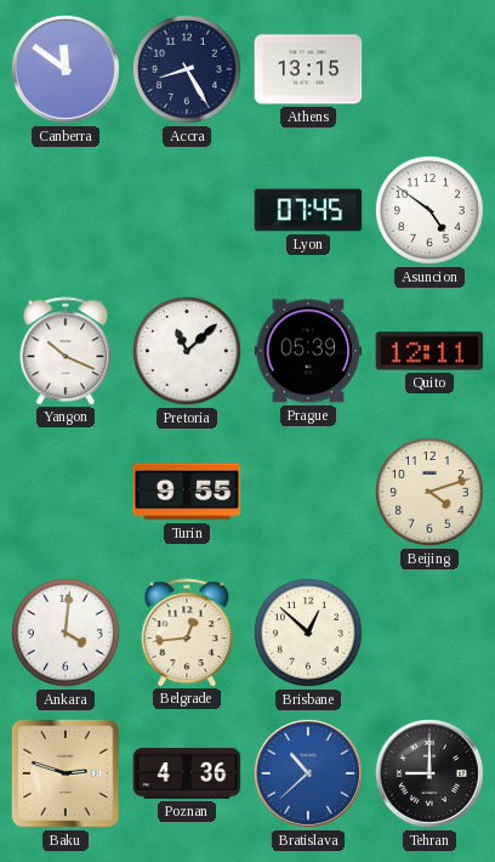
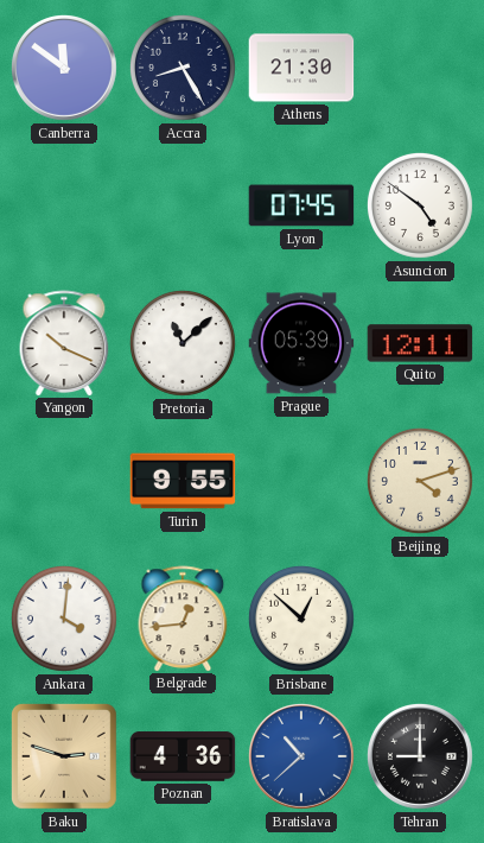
Athens: 13:15 -> 21:30 (301, 68)
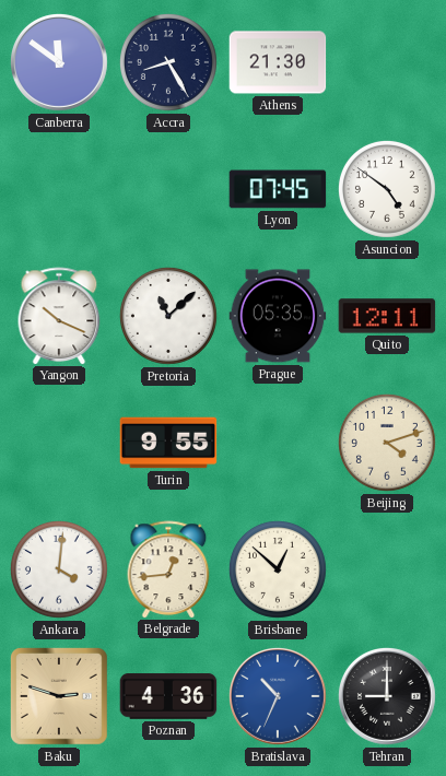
Prague: 05:39 -> 05:35 (278, 316)
Bratislava: 10:38 -> 10:34 (278, 696)
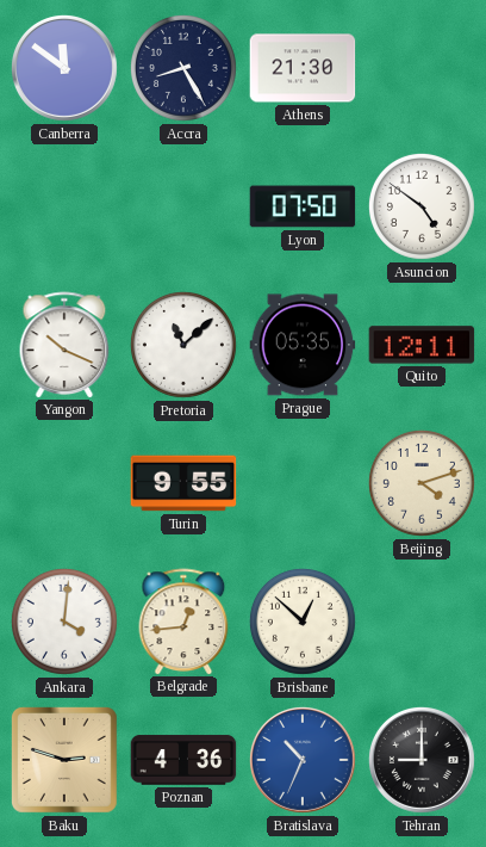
Lyon: 07:45 -> 07:50 (303, 206)
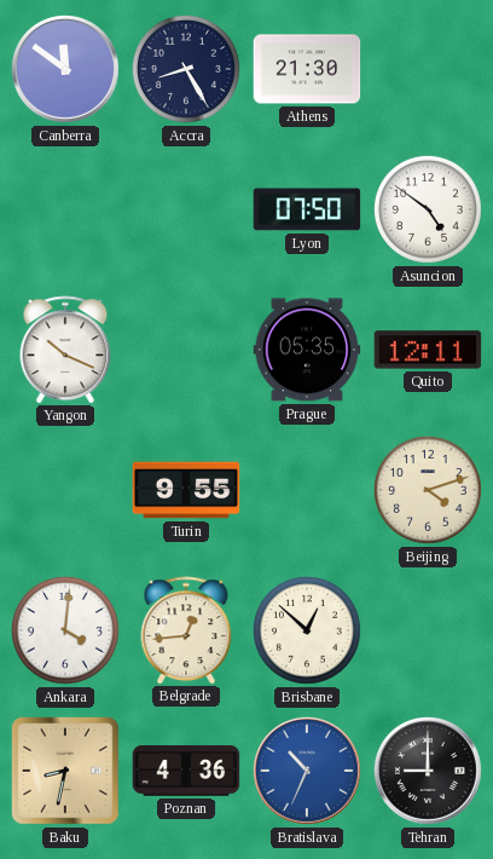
Pretoria: 11:08 -> none (183, 345)
Baku: 2:48 -> 8:32 (66, 772)
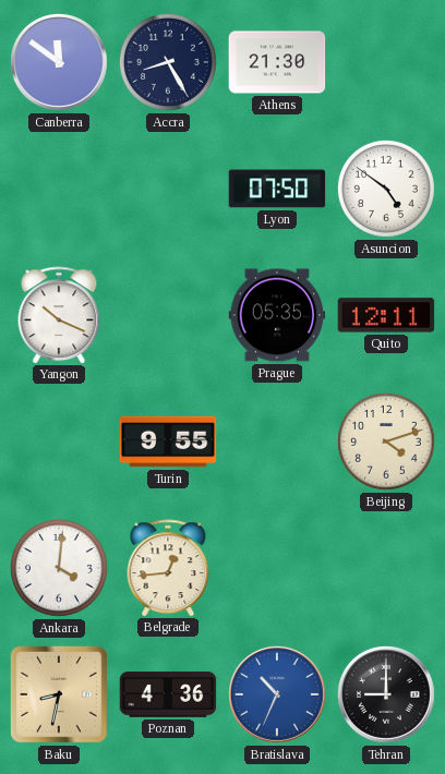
Brisbane: 12:52 -> none (307, 630)
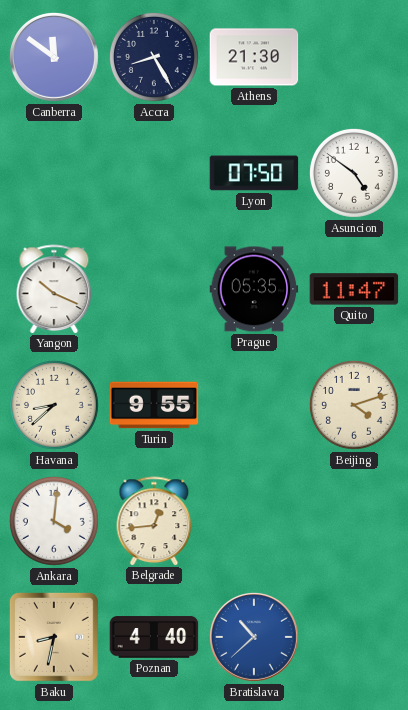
Quito: 12:11 -> 11:47 (354, 289)
Havana: none -> 8:38 (54, 405)
Poznan: 4:36 -> 4:40 (154, 637)
Bratislava: 10:34 -> 10:38 (254, 637)
Tehran: 9:00 -> none (386, 694)
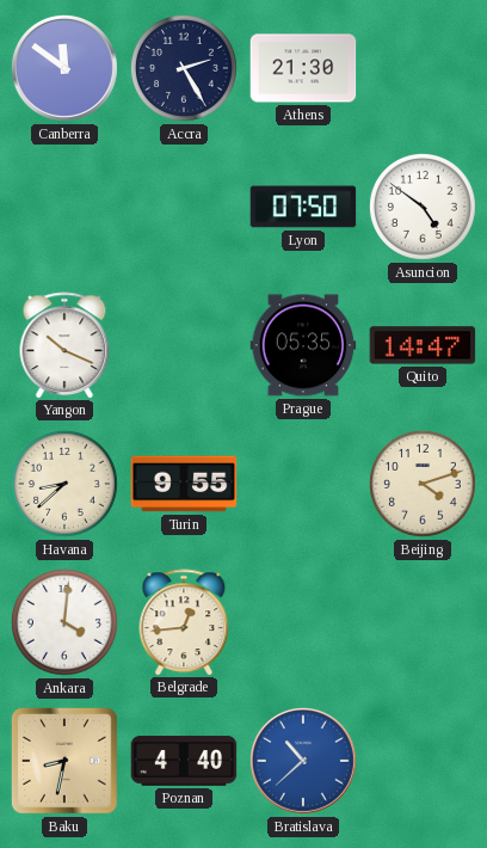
Accra: 8:25 -> 2:25 (184, 68)
Quito: 11:47 -> 14:47 (423, 345)
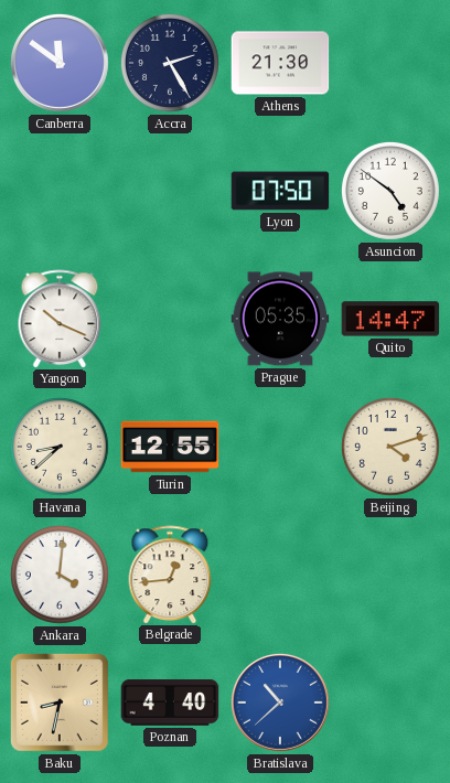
Turin: 9:55 -> 12:55 (170, 447)
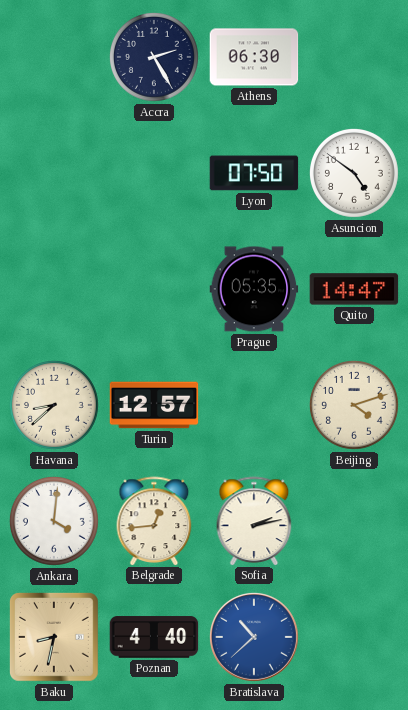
Canberra: 11:51 -> none (60, 63)
Athens: 21:30 -> 06:30 (254, 57)
Yangon: 10:19 -> none (60, 319)
Turin: 12:55 -> 12:57 (154, 405)
Sofia: none -> 2:13 (254, 521)
